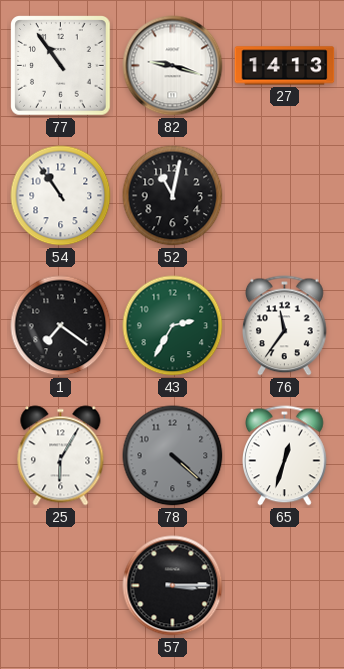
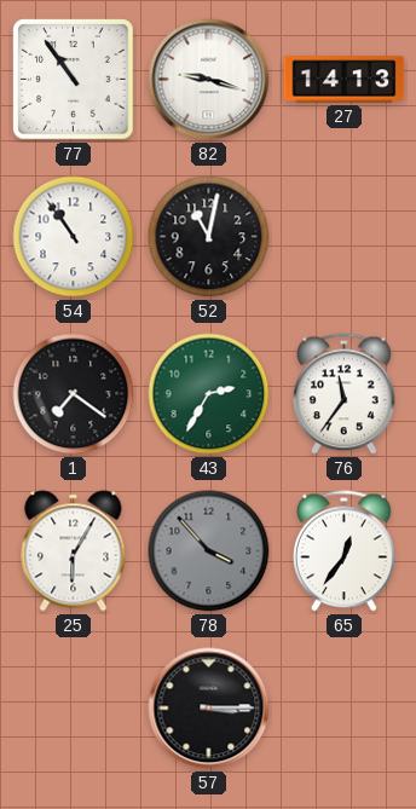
78: 4:22 -> 3:53 (209, 551)
65: 12:33 -> 12:36 (345, 551)
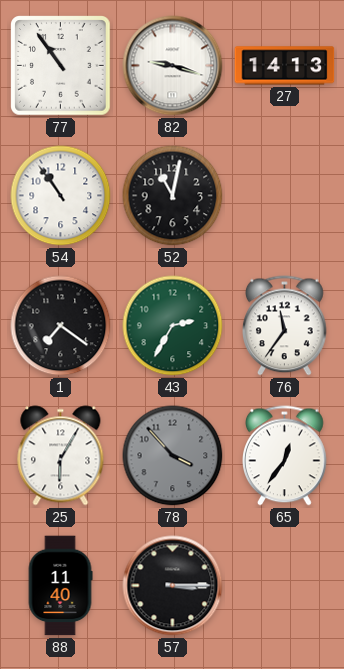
88: none -> 11:40 (60, 586)
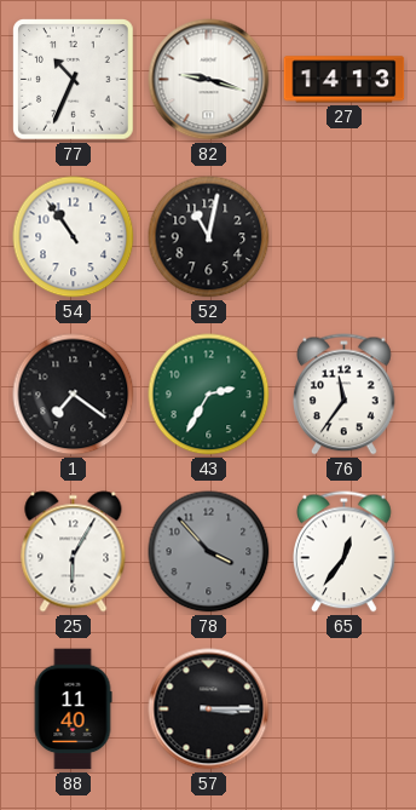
77: 10:54 -> 10:34 (74, 80)
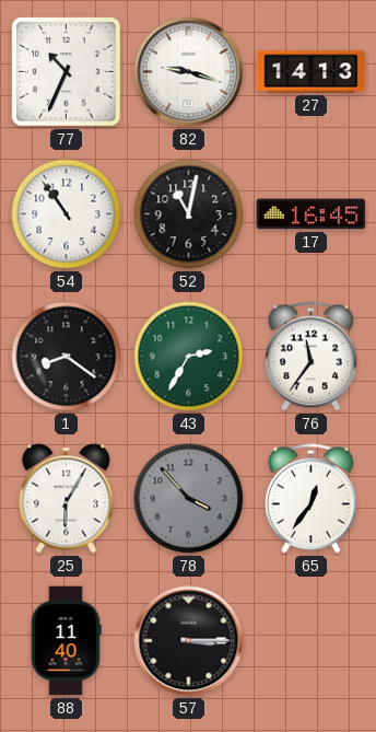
17: none -> 16:45 (312, 214)
1: 7:21 -> 8:21 (67, 357)
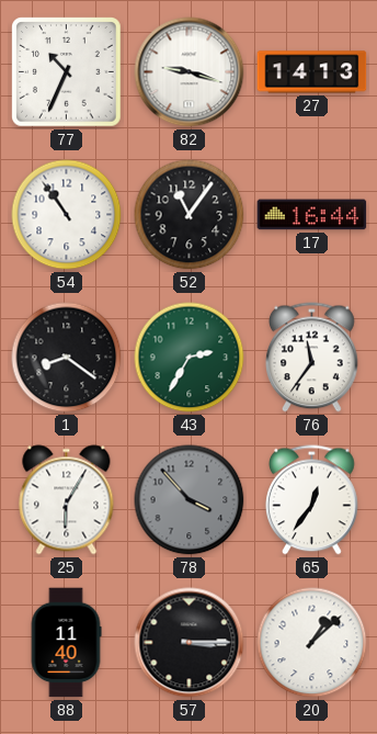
52: 11:02 -> 11:06 (190, 215)
17: 16:45 -> 16:44 (312, 215)
20: none -> 1:08 (312, 643)
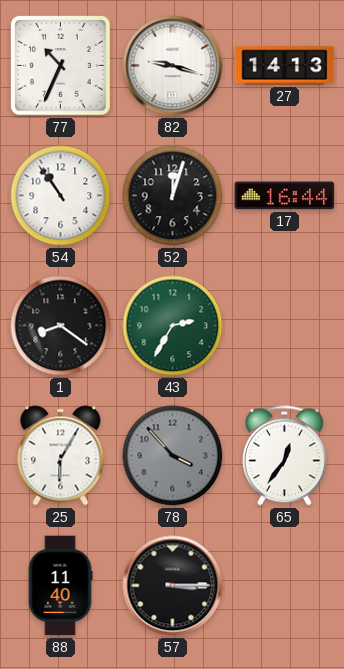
52: 11:06 -> 12:03 (173, 196)
76: 11:36 -> none (312, 358)
20: 1:08 -> none (312, 643)
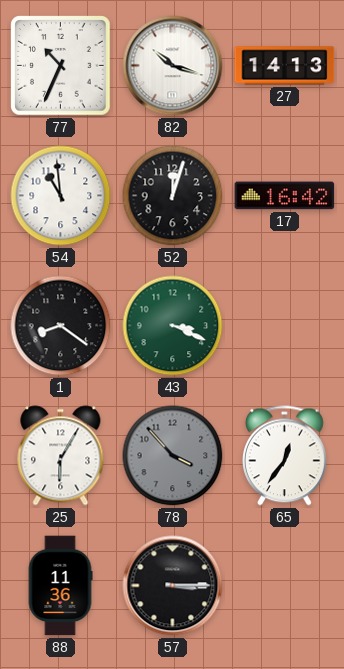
82: 9:18 -> 10:18 (173, 66)
54: 10:54 -> 10:59 (61, 196)
17: 16:44 -> 16:42 (285, 196)
43: 2:35 -> 3:19 (173, 326)
88: 11:40 -> 11:36 (60, 586)
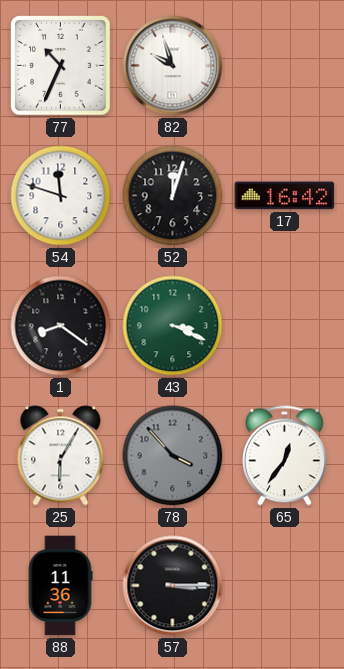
82: 10:18 -> 9:57 (173, 66)
27: 14:13 -> none (285, 66)
54: 10:59 -> 11:48 (61, 196)
